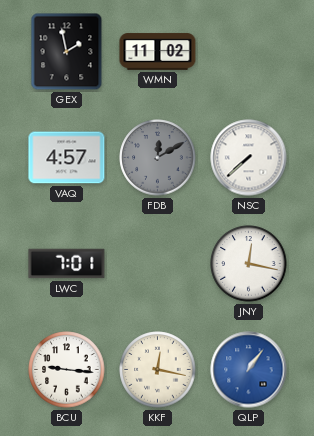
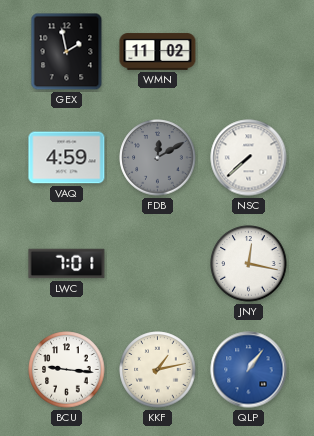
VAQ: 4:57 -> 4:59 (67, 158)
KKF: 12:17 -> 1:13 (158, 370)
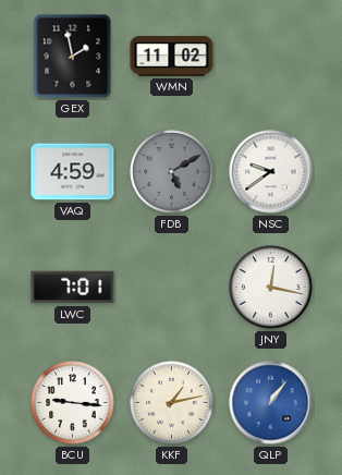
FDB: 12:10 -> 5:10 (172, 172)
NSC: 7:38 -> 9:39 (271, 172)
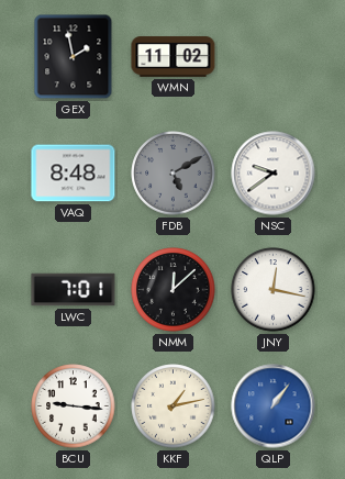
VAQ: 4:59 -> 8:48 (74, 174)
NMM: none -> 12:08 (174, 290)
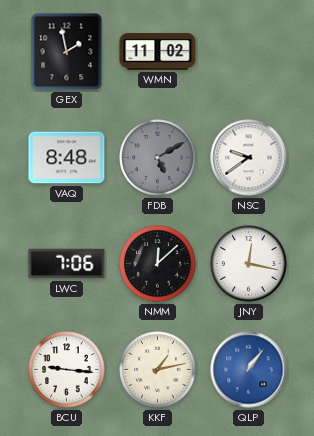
LWC: 7:01 -> 7:06 (67, 264)
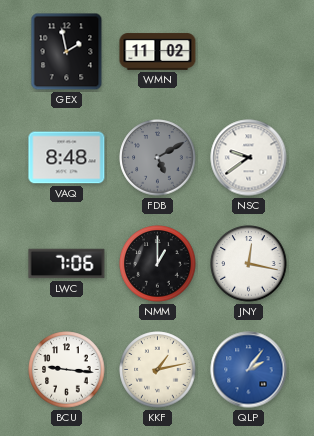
NMM: 12:08 -> 1:00 (158, 264)
QLP: 1:06 -> 2:06 (249, 370)
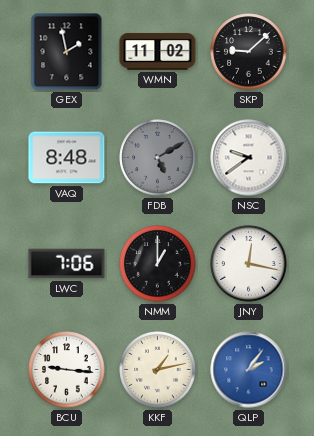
SKP: none -> 9:08 (249, 52)
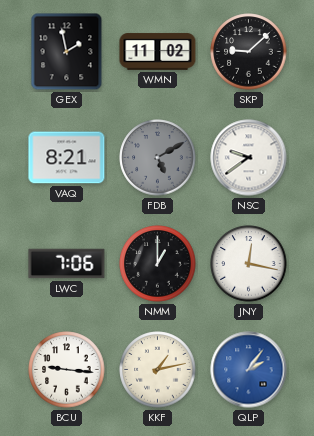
VAQ: 8:48 -> 8:21 (67, 158)
